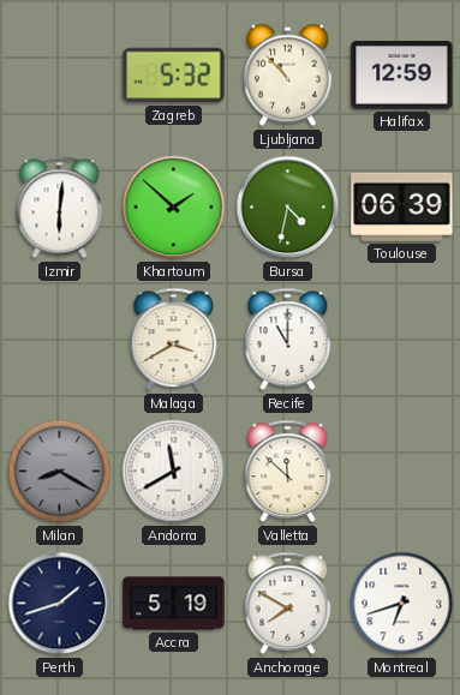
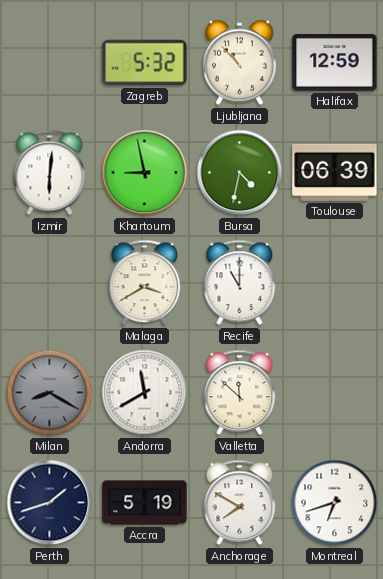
Khartoum: 1:52 -> 8:58 (145, 173)
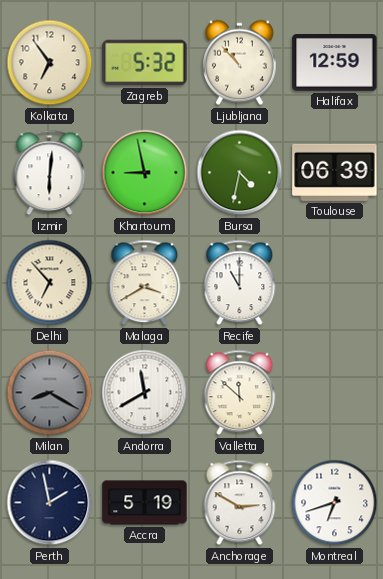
Kolkata: none -> 6:54 (50, 63)
Delhi: none -> 6:53 (50, 283)
Perth: 1:42 -> 1:58 (50, 503)
Anchorage: 7:50 -> 2:50 (240, 503)
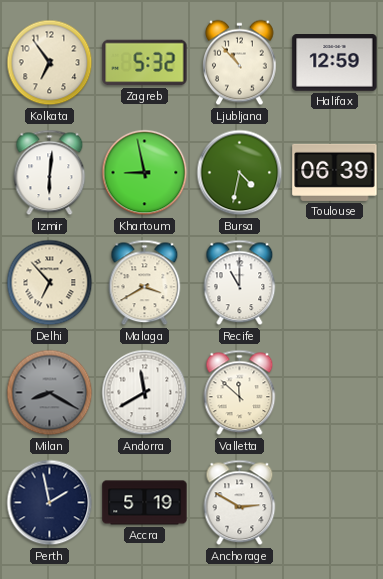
Montreal: 6:42 -> none (335, 503)
